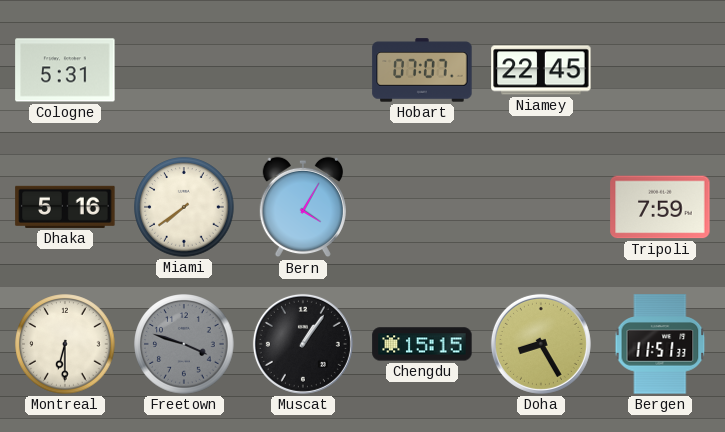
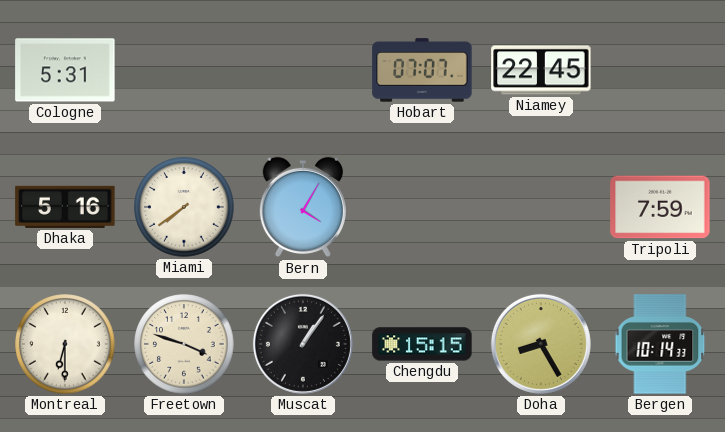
Freetown dial: grey -> cream (184, 344)
Bergen: 11:51 -> 10:14 (660, 344)
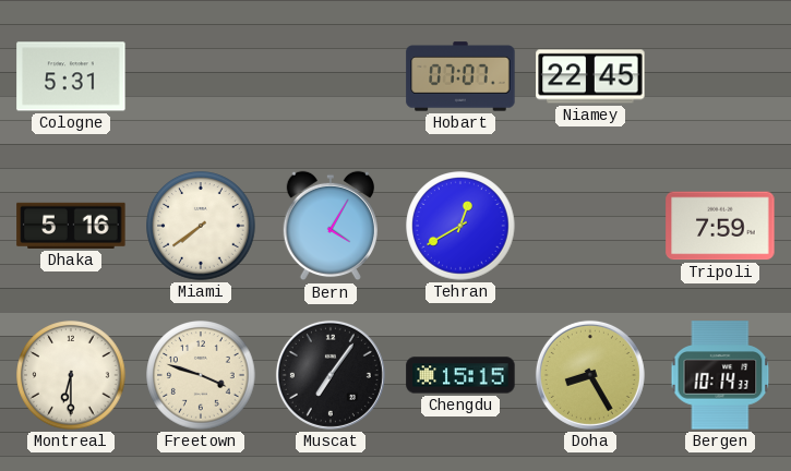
Tehran: none -> 12:40 (460, 226)
Muscat: 1:06 -> 7:06 (331, 375)
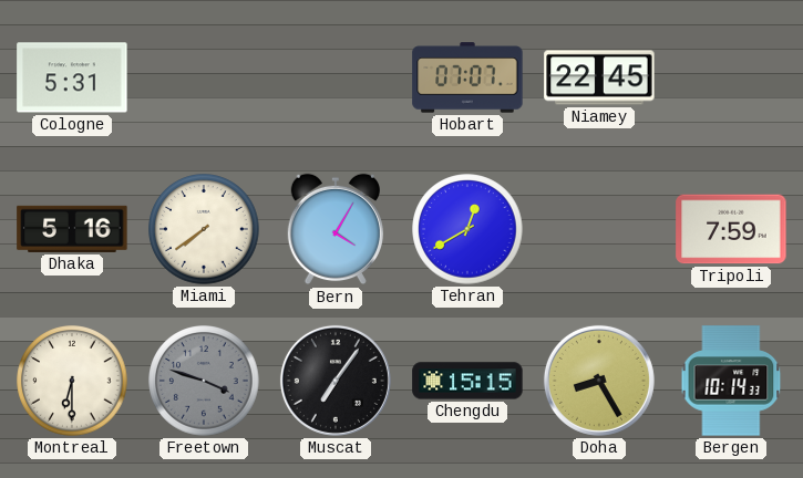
Freetown dial: cream -> grey (204, 381)
